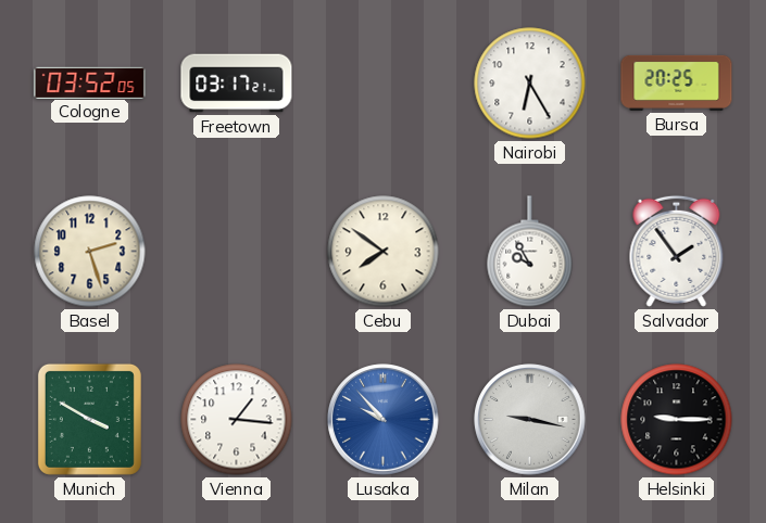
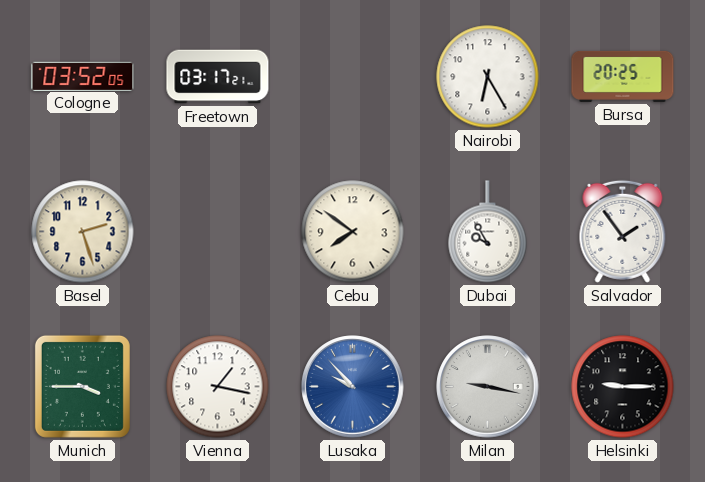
Munich: 3:50 -> 3:45 (82, 386)
Vienna: 1:16 -> 1:17 (218, 387)
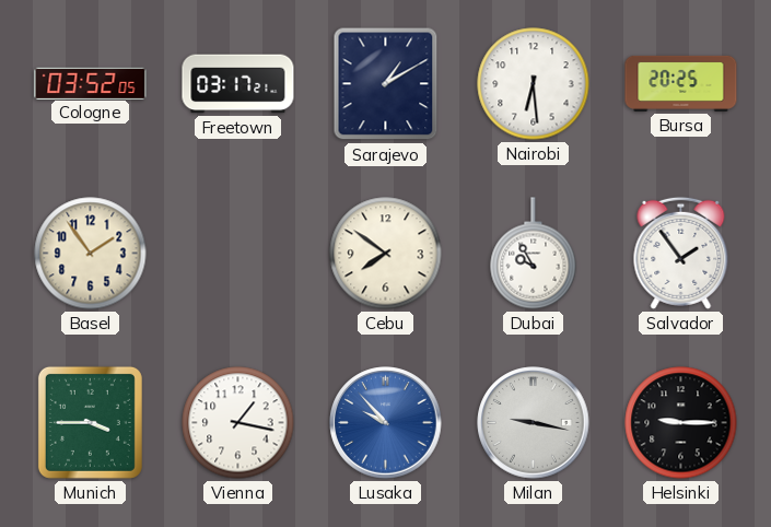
Sarajevo: none -> 1:10 (386, 84)
Nairobi: 6:25 -> 6:29 (534, 84)
Basel: 2:27 -> 1:54 (91, 254)
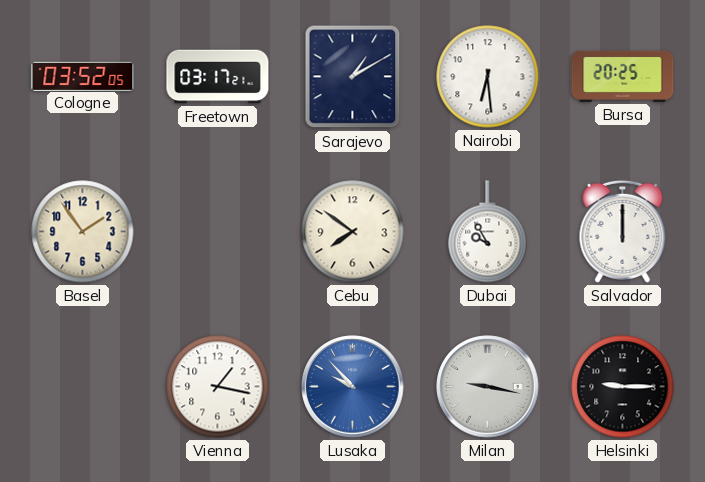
Salvador: 1:54 -> 12:00 (623, 231)
Munich: 3:45 -> none (90, 422)
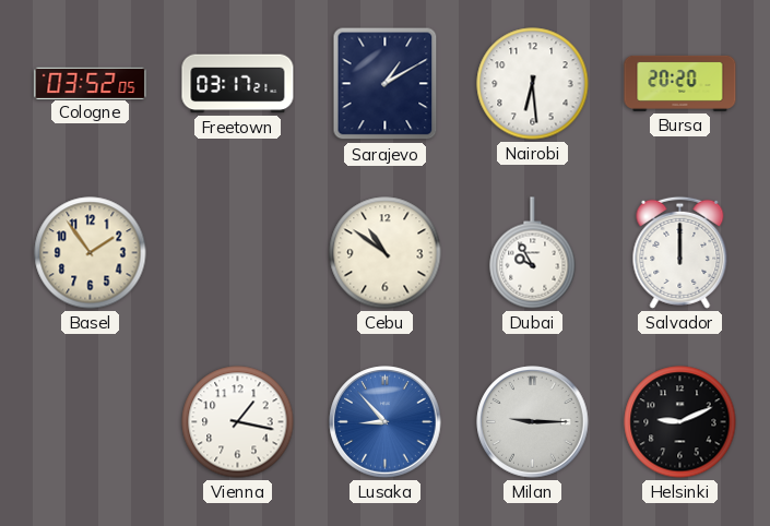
Bursa: 20:25 -> 20:20 (680, 83)
Cebu: 7:51 -> 10:51 (386, 253)
Lusaka: 9:53 -> 8:53 (386, 422)
Milan: 9:17 -> 9:15 (533, 422)
Helsinki: 9:15 -> 9:11 (680, 422)
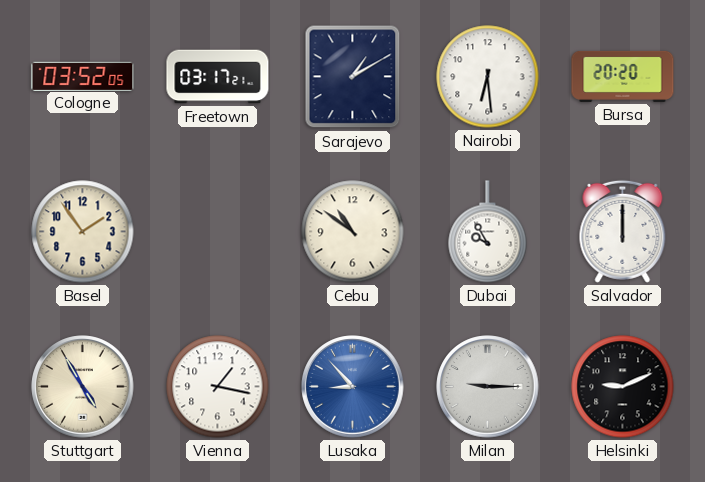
Stuttgart: none -> 4:55 (83, 387)
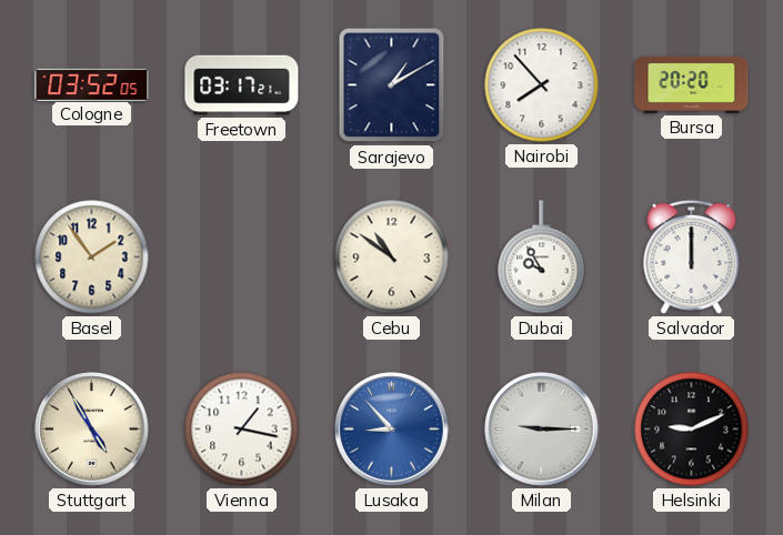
Nairobi: 6:29 -> 7:53 (542, 85)
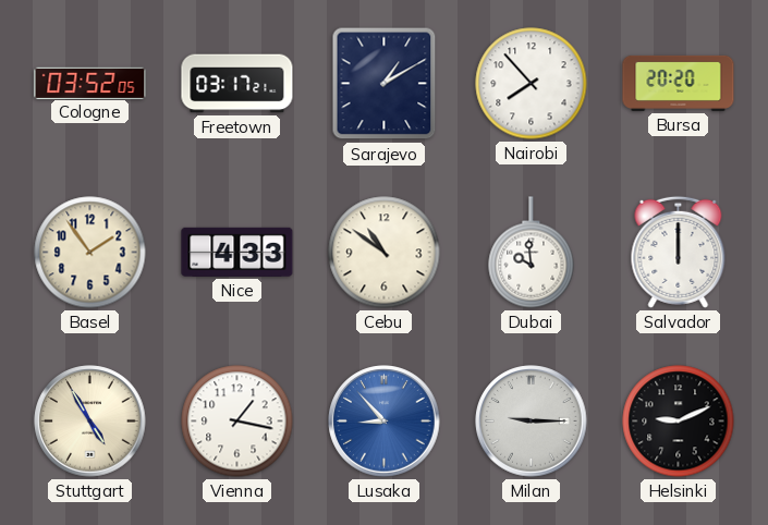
Nice: none -> 4:33 (237, 252)
Dubai: 9:55 -> 9:59 (532, 253)
